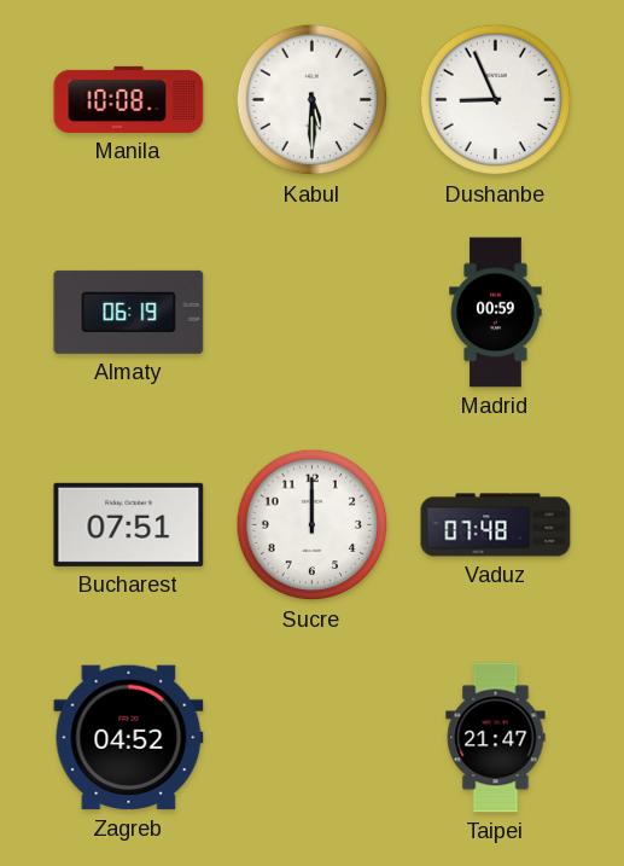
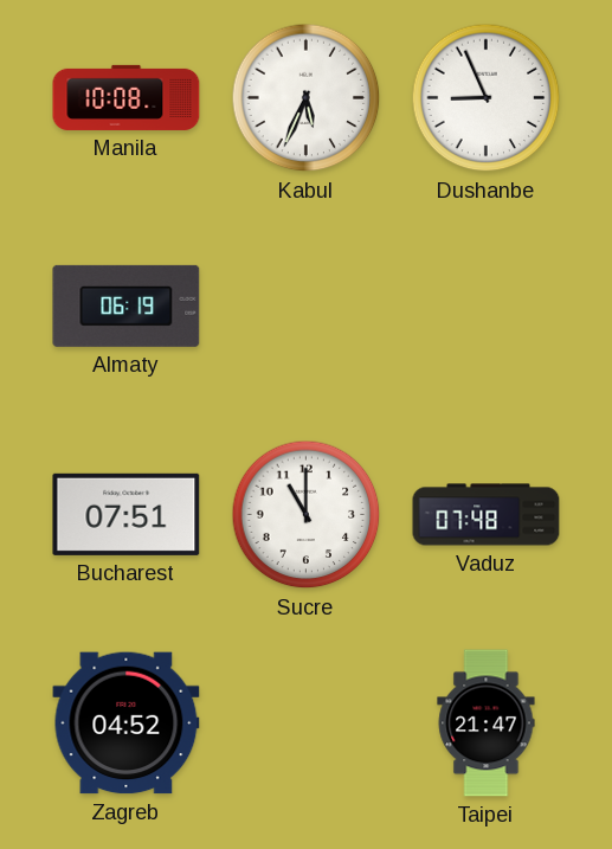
Kabul: 5:30 -> 5:34 (307, 98)
Madrid: 00:59 -> none (496, 313)
Sucre: 12:00 -> 11:00 (307, 515)
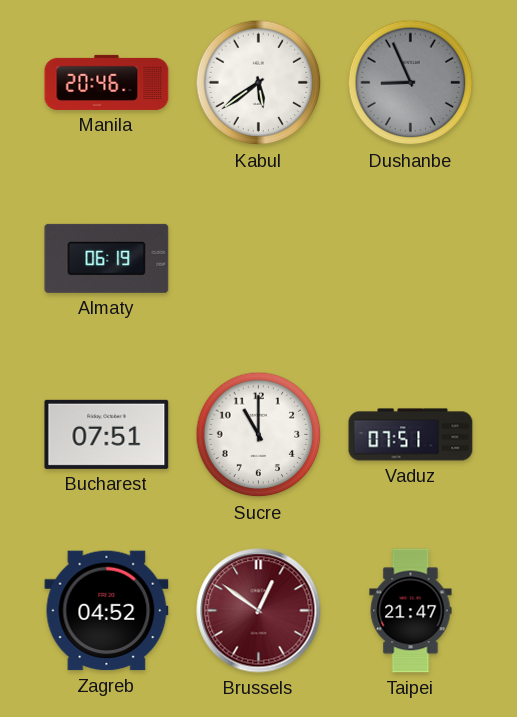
Manila: 10:08 -> 20:46 (107, 82)
Kabul: 5:34 -> 5:39 (259, 83)
Dushanbe dial: white -> grey (411, 83)
Vaduz: 07:48 -> 07:51 (411, 435)
Brussels: none -> 12:51 (259, 611)
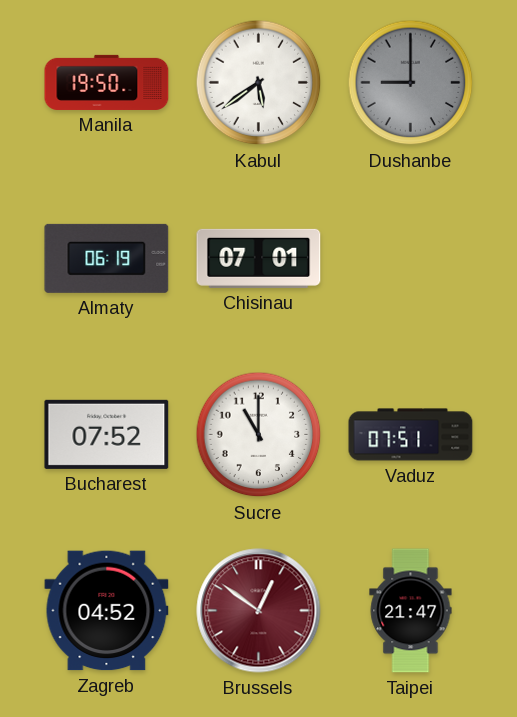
Manila: 20:46 -> 19:50 (107, 82)
Dushanbe: 8:56 -> 9:00 (411, 83)
Chisinau: none -> 07:01 (259, 258)
Bucharest: 07:51 -> 07:52 (107, 434)
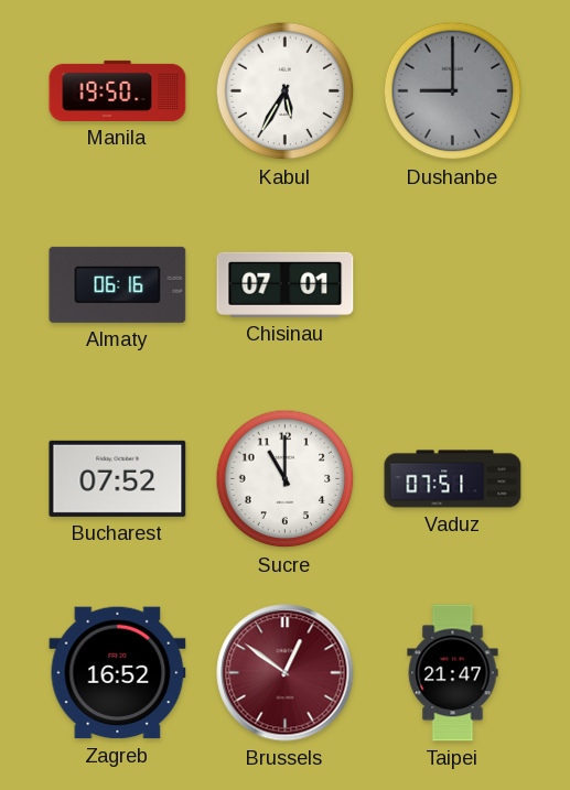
Kabul: 5:39 -> 5:35 (286, 91)
Almaty: 06:19 -> 06:16 (118, 284)
Zagreb: 04:52 -> 16:52 (118, 673)
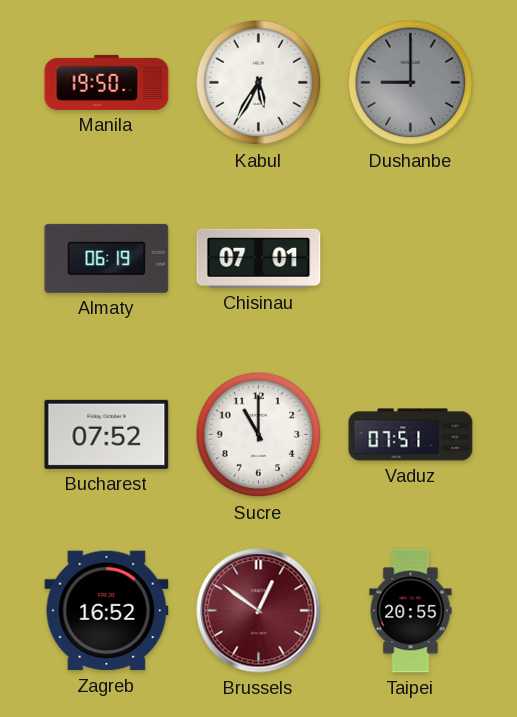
Almaty: 06:16 -> 06:19 (107, 258)
Taipei: 21:47 -> 20:55 (411, 611)
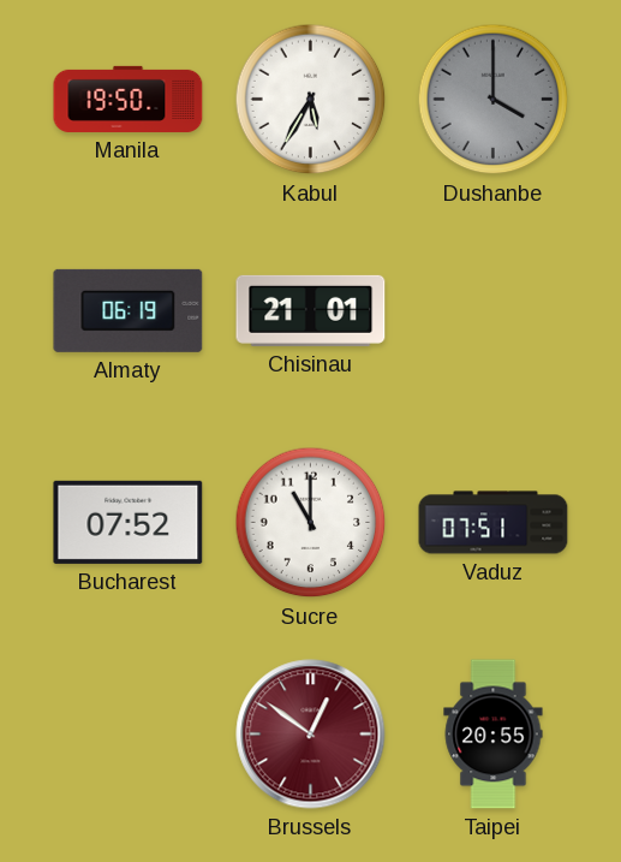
Dushanbe: 9:00 -> 4:00 (494, 100)
Chisinau: 07:01 -> 21:01 (311, 310)
Zagreb: 16:52 -> none (107, 611)
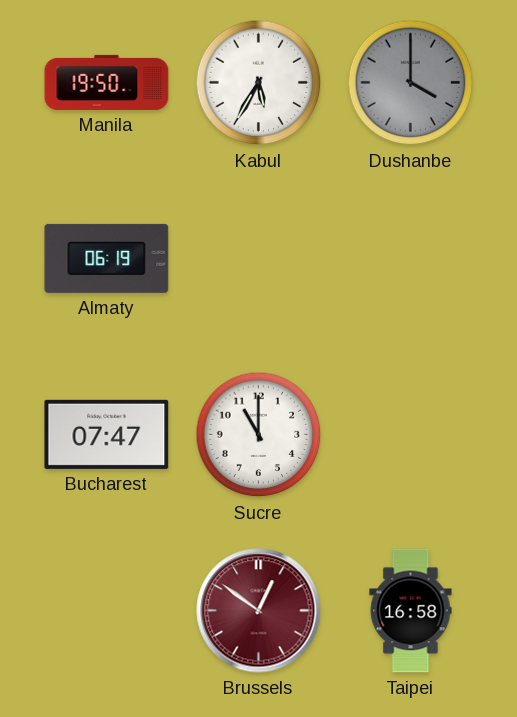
Chisinau: 21:01 -> none (311, 310)
Bucharest: 07:52 -> 07:47 (107, 434)
Vaduz: 07:51 -> none (494, 523)
Taipei: 20:55 -> 16:58 (411, 611)
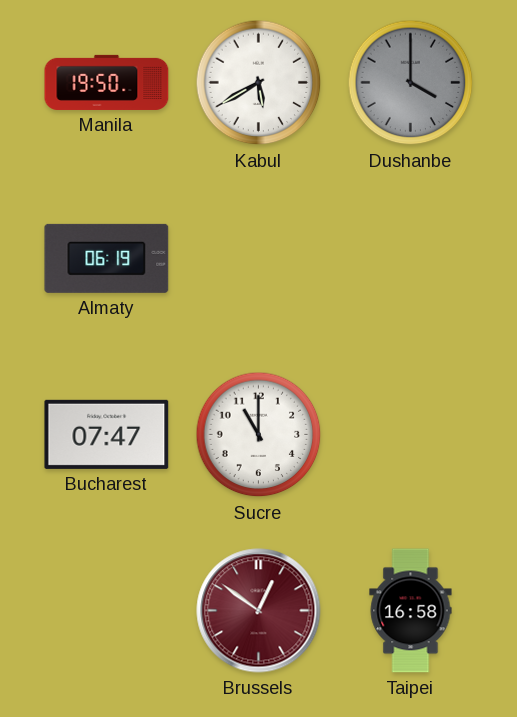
Kabul: 5:35 -> 5:40 (259, 83)
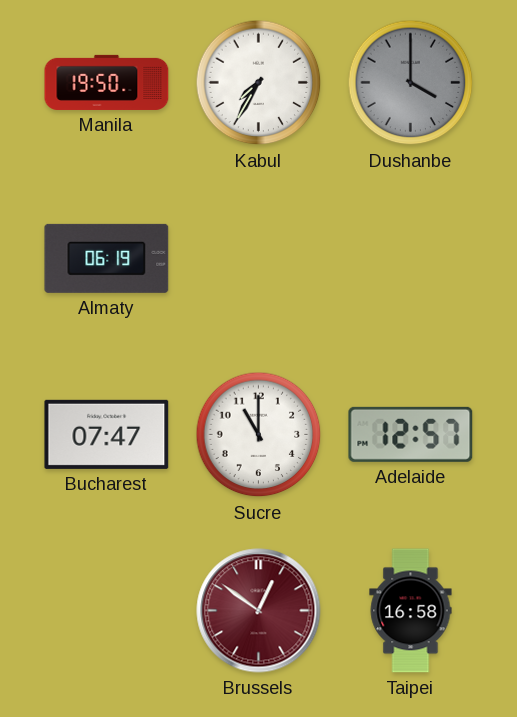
Kabul: 5:40 -> 7:35 (259, 83)
Adelaide: none -> 12:57 (411, 434)
